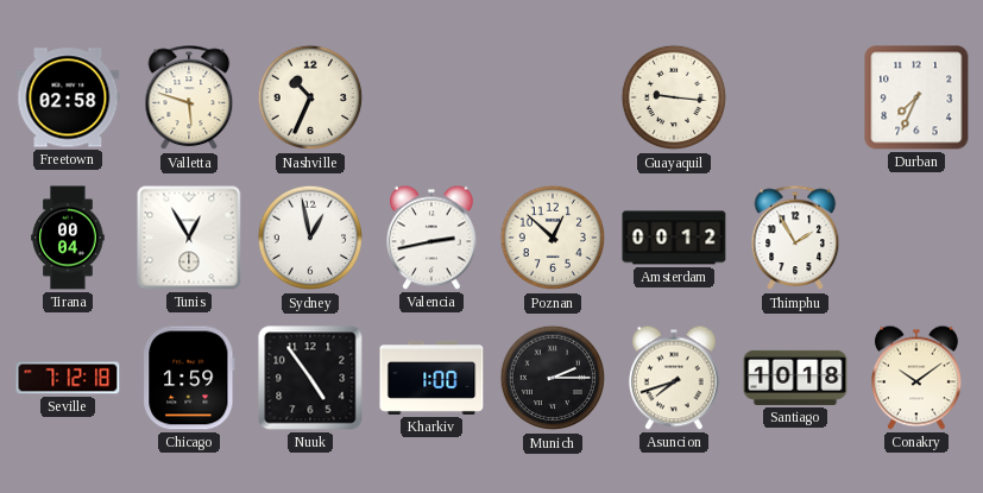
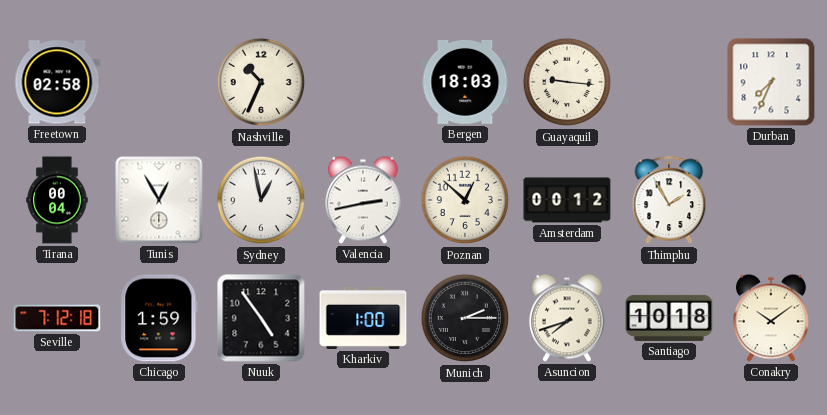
Valletta: 5:48 -> none (189, 99)
Bergen: none -> 18:03 (465, 82)
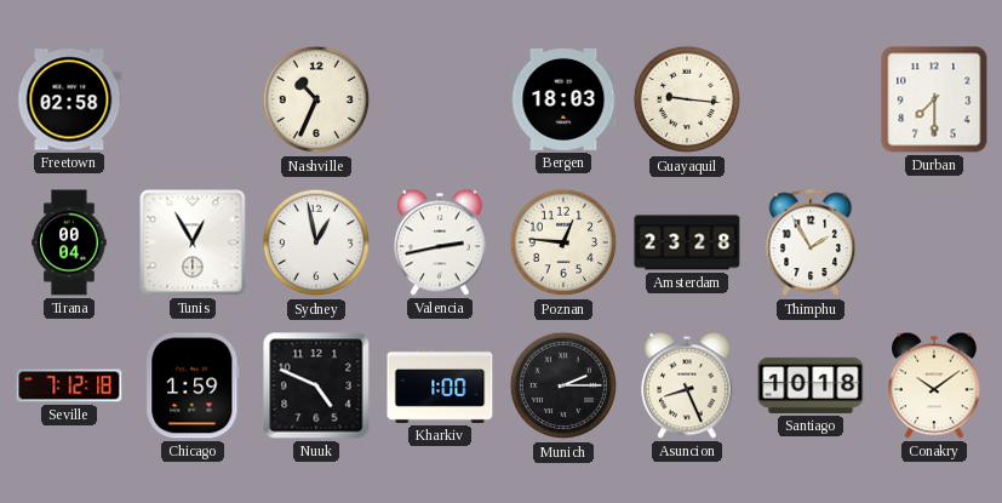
Durban: 7:34 -> 7:30 (934, 99)
Poznan: 12:52 -> 12:46 (563, 242)
Amsterdam: 00:12 -> 23:28 (687, 242)
Nuuk: 4:54 -> 4:49 (316, 385)
Asuncion: 7:42 -> 8:26 (688, 385)
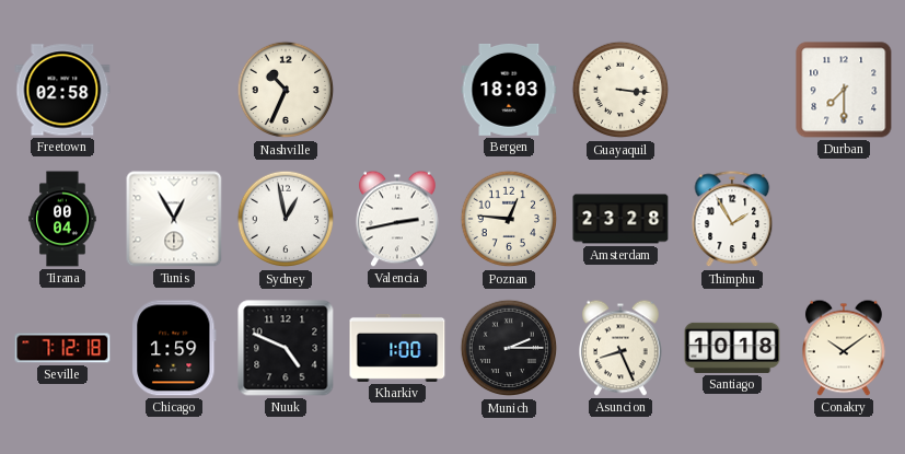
Guayaquil: 9:16 -> 3:16 (620, 90)
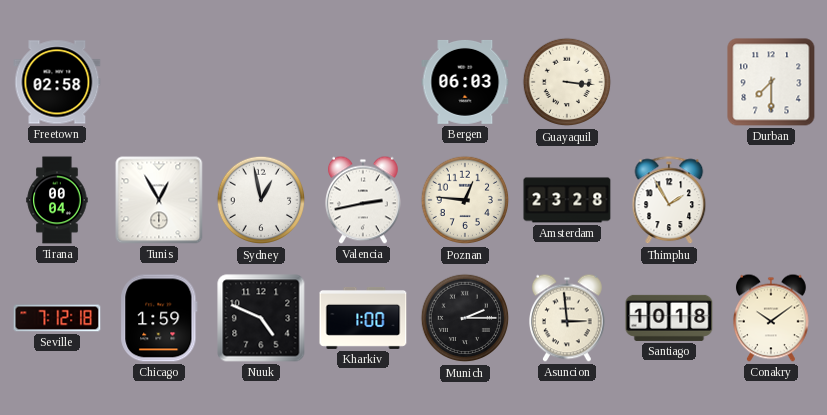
Nashville: 10:34 -> none (286, 90)
Bergen: 18:03 -> 06:03 (465, 82)
Asuncion: 8:26 -> 2:59 (568, 318)
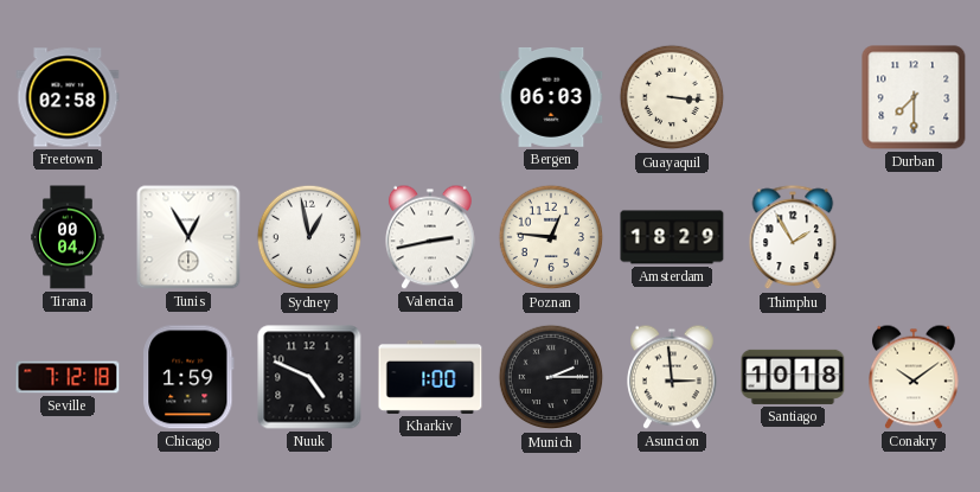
Amsterdam: 23:28 -> 18:29 (672, 237)
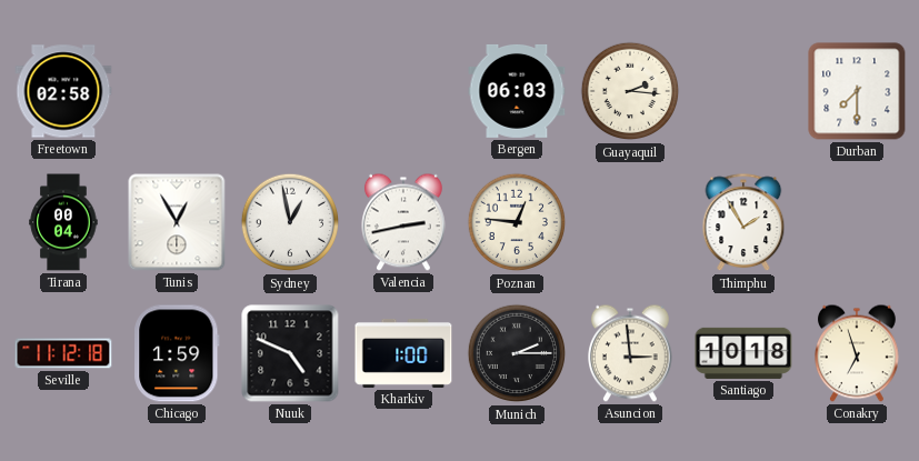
Guayaquil: 3:16 -> 2:16 (630, 91)
Amsterdam: 18:29 -> none (672, 237)
Seville: 7:12 -> 11:12 (63, 353)
Conakry: 10:09 -> 6:57 (858, 353)
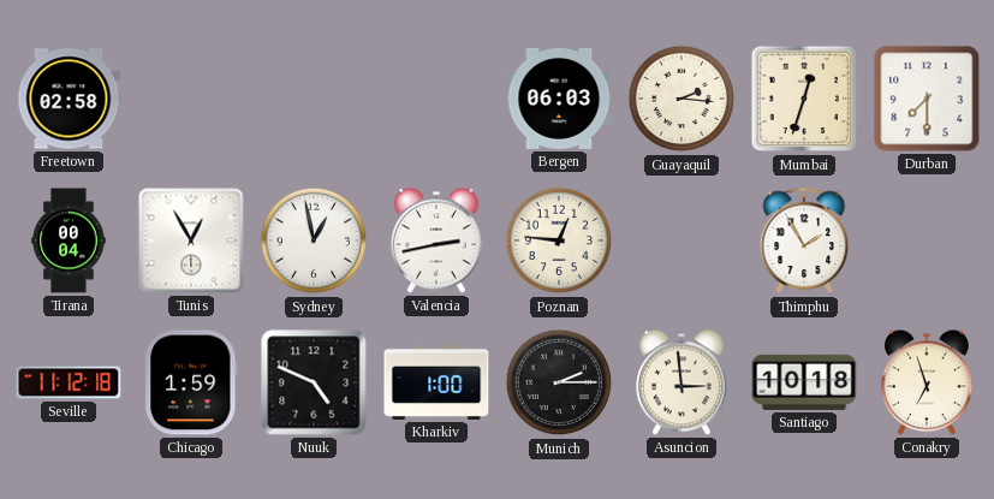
Mumbai: none -> 12:33 (804, 99)
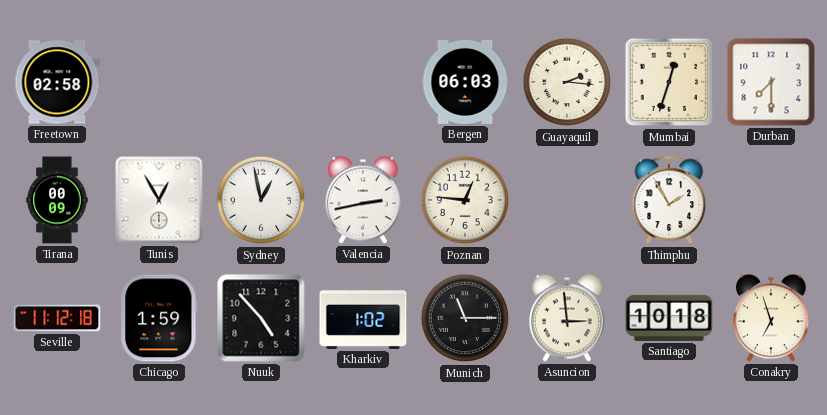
Tirana: 00:04 -> 00:09 (57, 200)
Nuuk: 4:49 -> 4:53 (261, 318)
Kharkiv: 1:00 -> 1:02 (363, 318)
Munich: 2:15 -> 11:15 (465, 318)
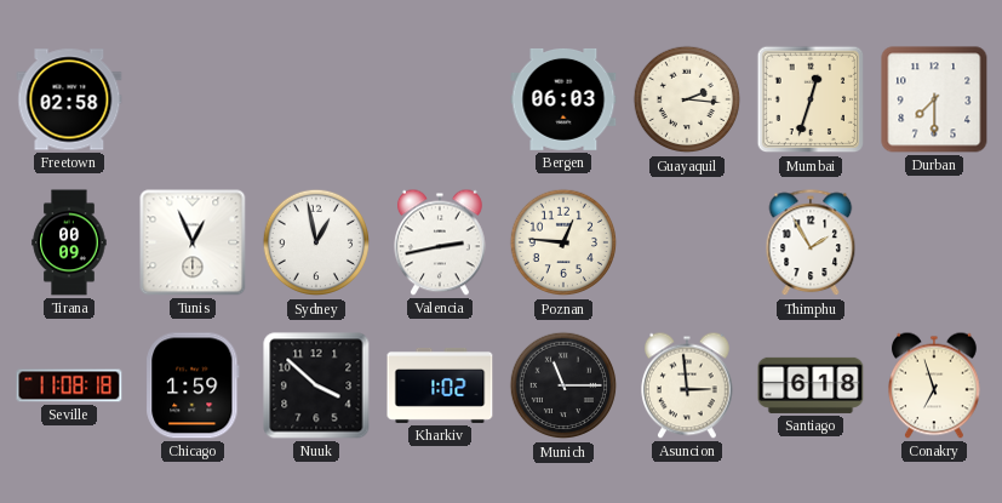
Tunis: 12:55 -> 12:56 (193, 242)
Seville: 11:12 -> 11:08 (69, 385)
Nuuk: 4:53 -> 3:52 (316, 385)
Santiago: 10:18 -> 6:18 (811, 385)
